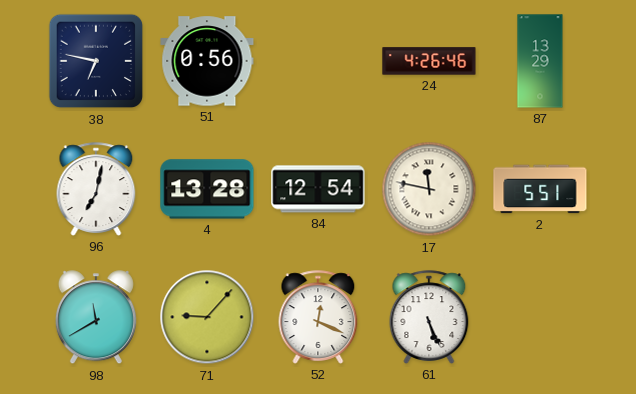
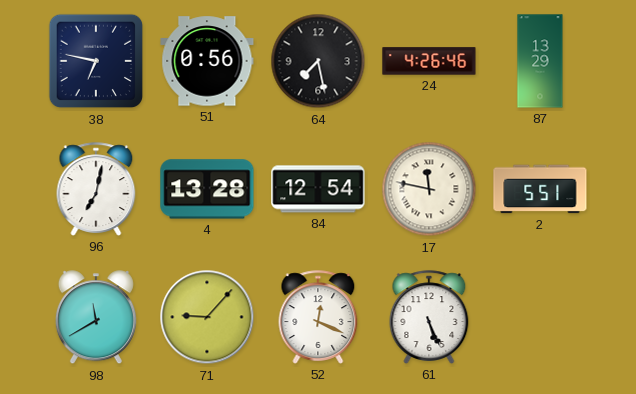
64: none -> 7:28 (318, 61)
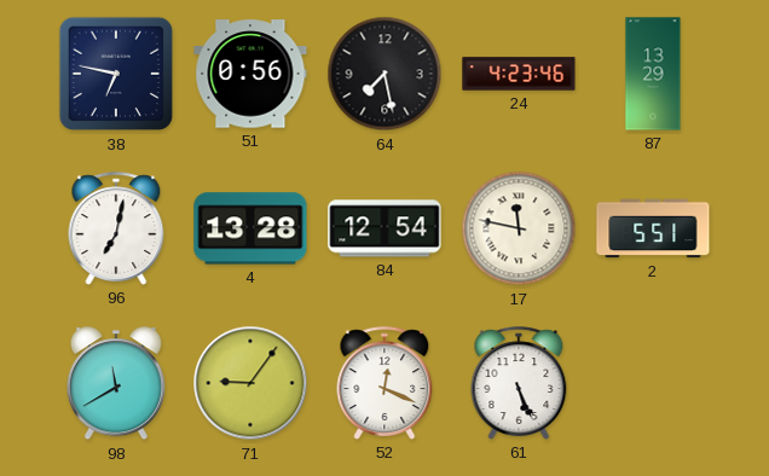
24: 4:26 -> 4:23 (519, 74)
71: 9:07 -> 9:06 (250, 383)
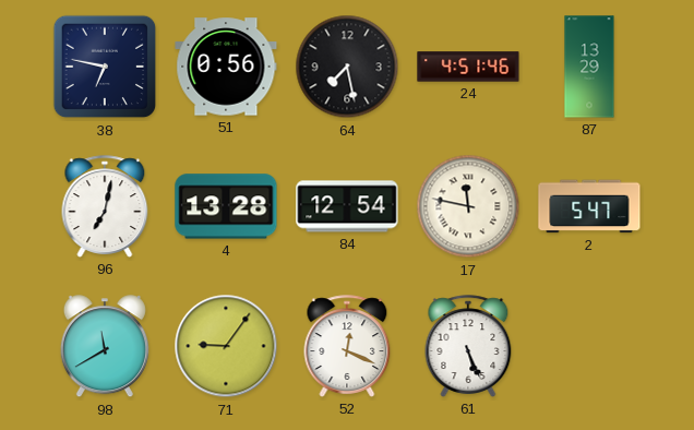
24: 4:23 -> 4:51 (468, 67)
2: 5:51 -> 5:47 (589, 206)
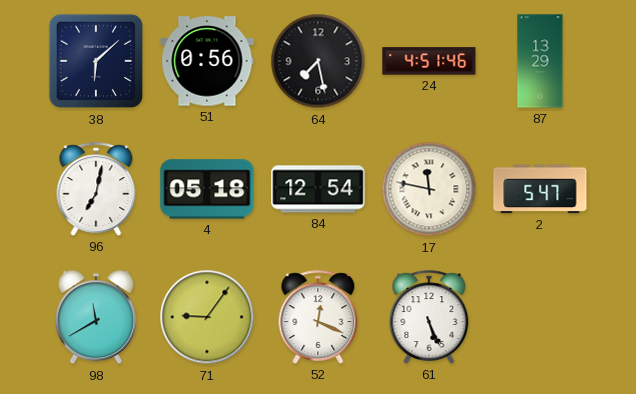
38: 6:47 -> 6:08 (96, 61)
4: 13:28 -> 05:18 (207, 189)
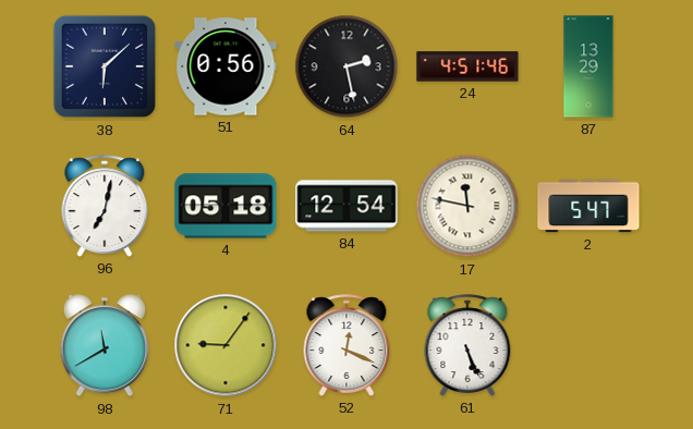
64: 7:28 -> 2:28 (346, 66)
